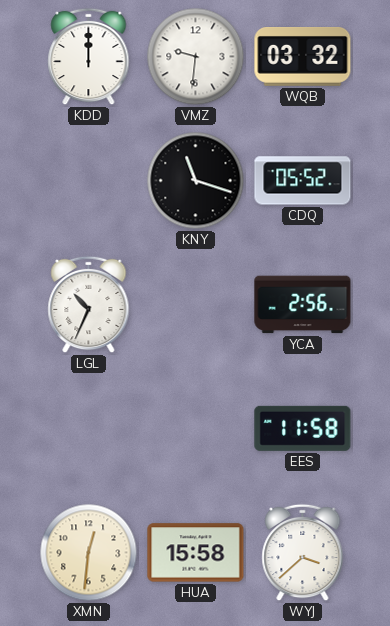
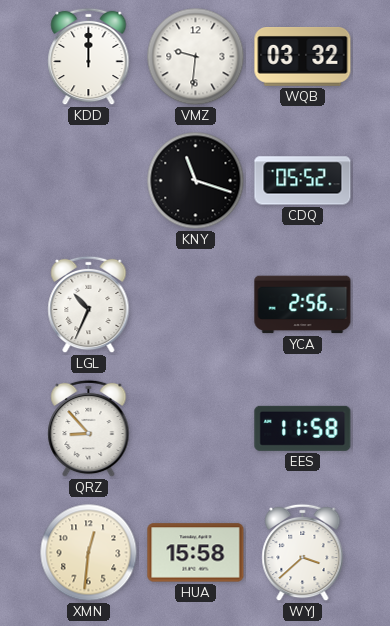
QRZ: none -> 8:53 (89, 429)
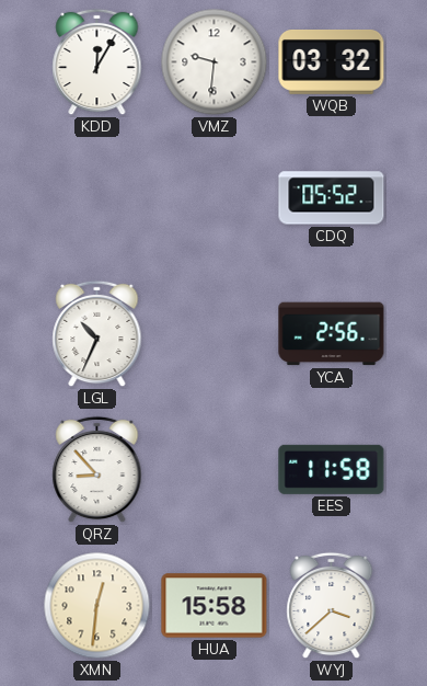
KDD: 12:00 -> 12:05 (97, 62)
KNY: 11:18 -> none (196, 181)
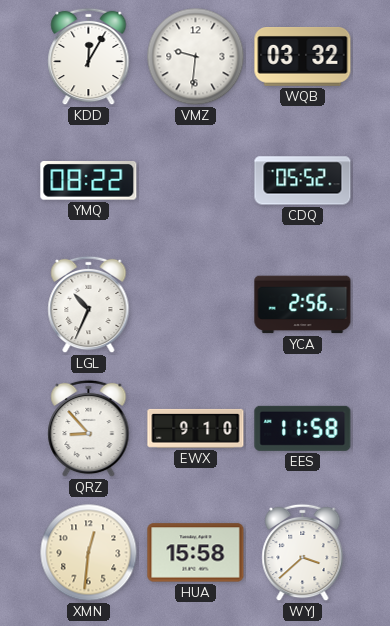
YMQ: none -> 08:22 (89, 181)
EWX: none -> 9:10 (196, 428)
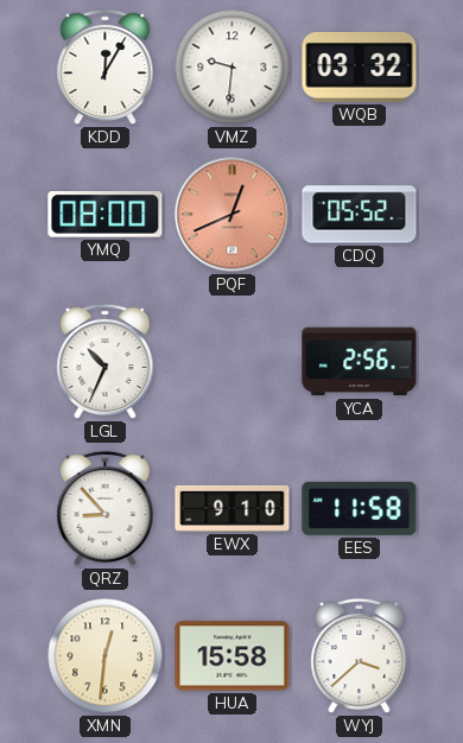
YMQ: 08:22 -> 08:00 (106, 215)
PQF: none -> 12:41 (233, 215)
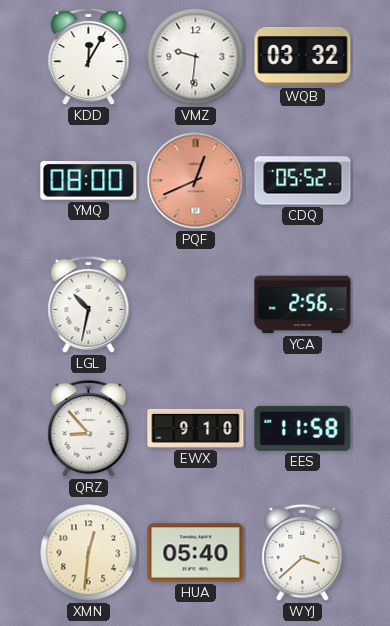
LGL: 10:34 -> 10:32 (89, 305)
HUA: 15:58 -> 05:40 (196, 553)
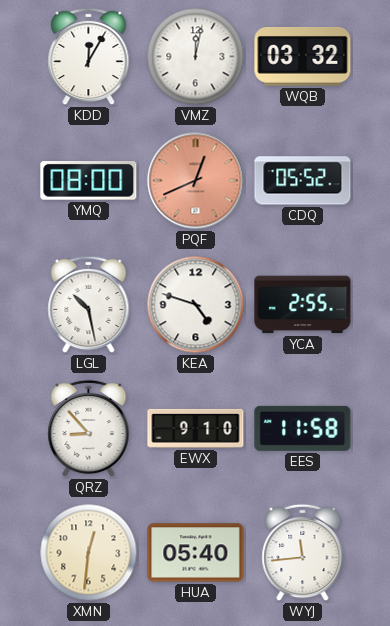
VMZ: 9:31 -> 12:02 (196, 57)
LGL: 10:32 -> 10:28 (89, 305)
KEA: none -> 4:48 (196, 305)
YCA: 2:56 -> 2:55 (303, 305)
WYJ: 3:38 -> 11:44 (303, 553)
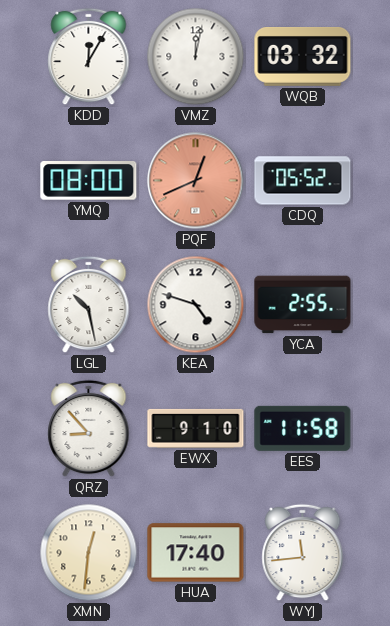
HUA: 05:40 -> 17:40 (196, 553)
